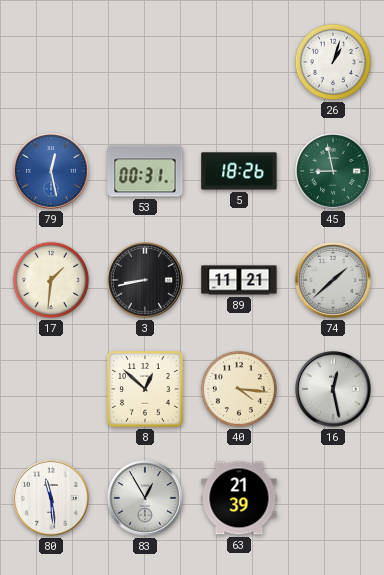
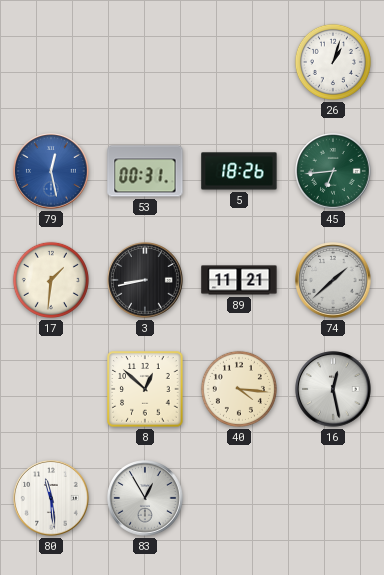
45: 8:58 -> 6:44 (333, 171)
63: 21:39 -> none (239, 498)
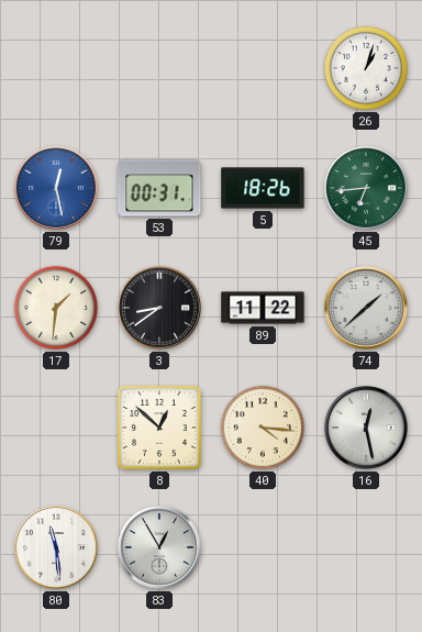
3: 8:43 -> 8:39 (159, 308)
89: 11:21 -> 11:22 (263, 308)
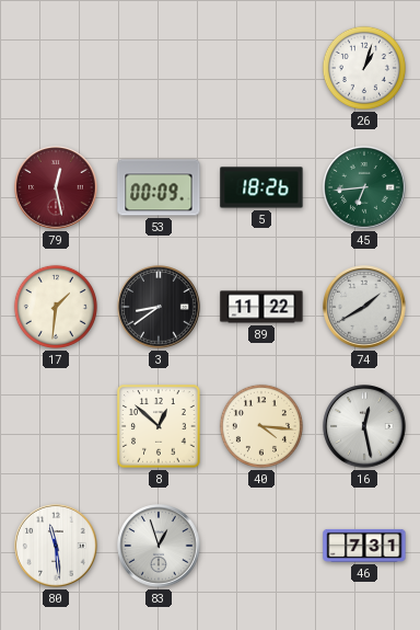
79 dial: blue -> burgundy (56, 187)
53: 00:31 -> 00:09 (159, 187)
74: 1:38 -> 1:40 (364, 307)
83: 12:55 -> 12:57 (159, 546)
46: none -> 7:31 (364, 546)
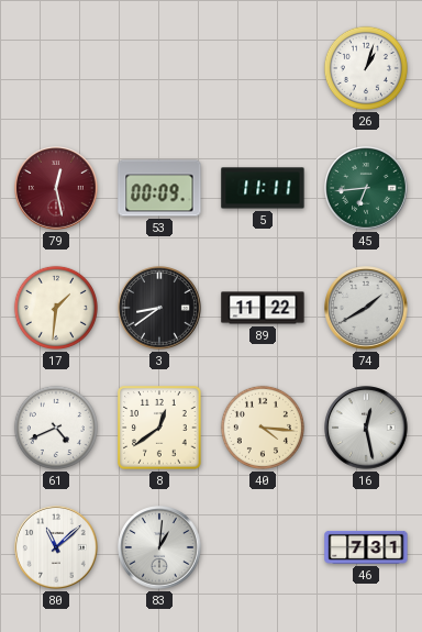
5: 18:26 -> 11:11 (263, 188)
61: none -> 4:41 (56, 428)
8: 12:52 -> 12:39 (159, 428)
80: 11:29 -> 11:08 (56, 547)
83: 12:57 -> 1:01 (159, 547)
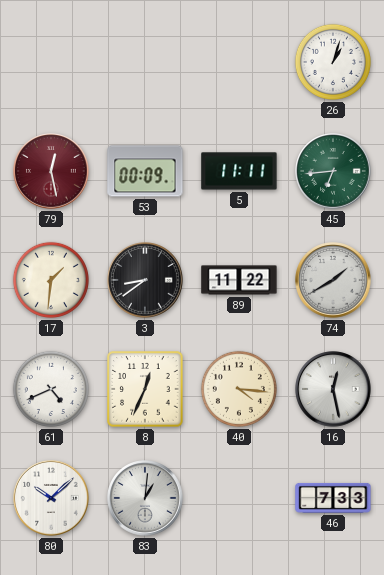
8: 12:39 -> 12:34 (145, 389)
80: 11:08 -> 10:08 (51, 498)
46: 7:31 -> 7:33 (333, 498)
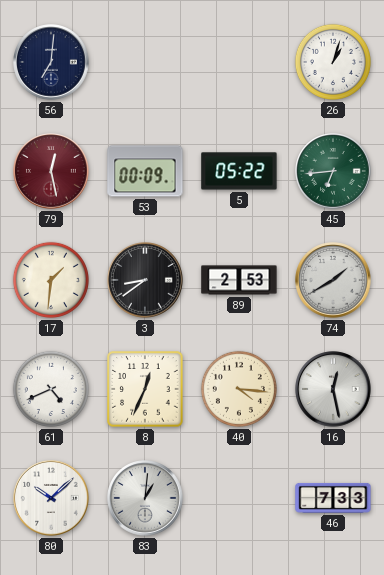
56: none -> 7:01 (51, 62)
5: 11:11 -> 05:22 (239, 171)
89: 11:22 -> 2:53 (239, 280)
